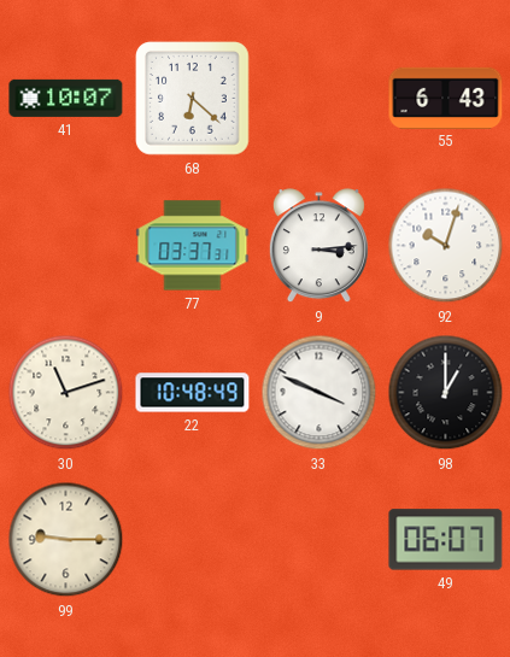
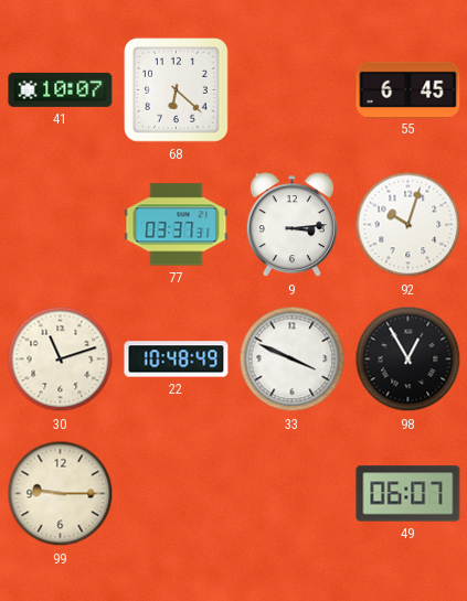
55: 6:43 -> 6:45 (408, 89)
98: 1:00 -> 12:55 (408, 359)
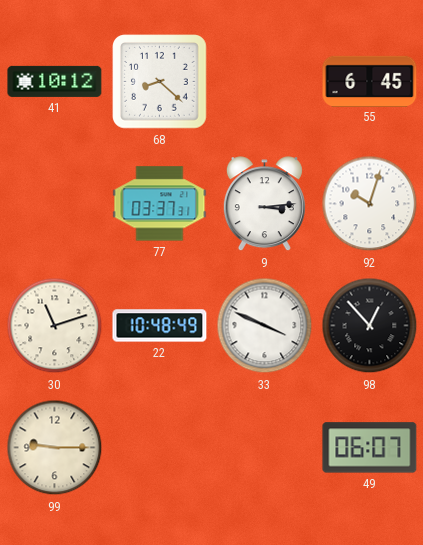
41: 10:07 -> 10:12 (55, 81)
68: 6:22 -> 8:22 (160, 82)
98: 12:55 -> 12:53 (370, 326)
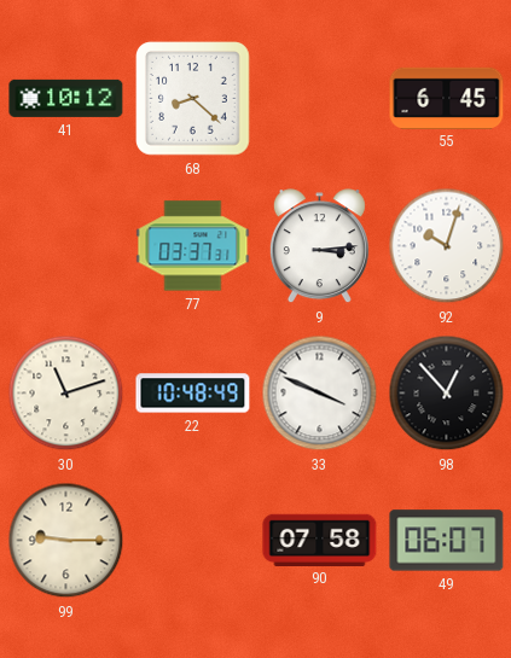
90: none -> 07:58 (320, 540)
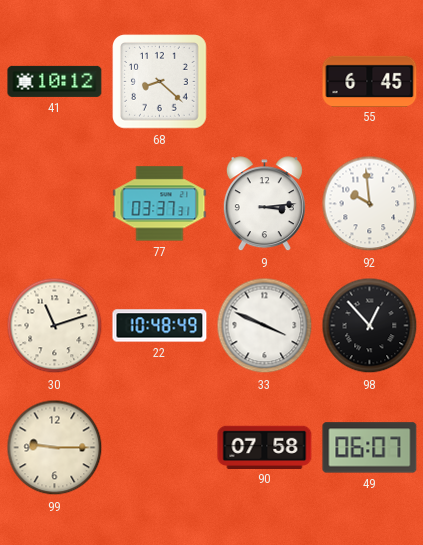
92: 10:03 -> 9:59 (370, 204)
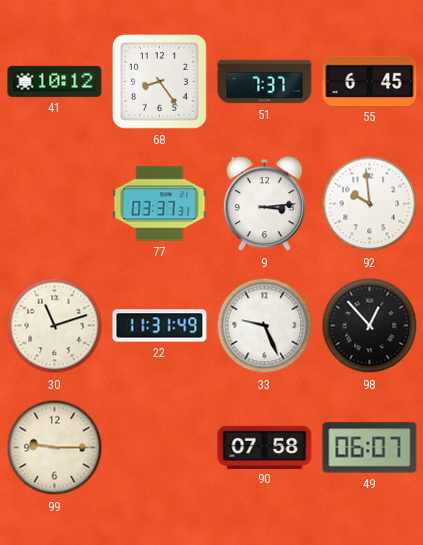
68: 8:22 -> 8:24 (160, 82)
51: none -> 7:37 (265, 82)
22: 10:48 -> 11:31 (160, 326)
33: 3:49 -> 9:26 (265, 326)
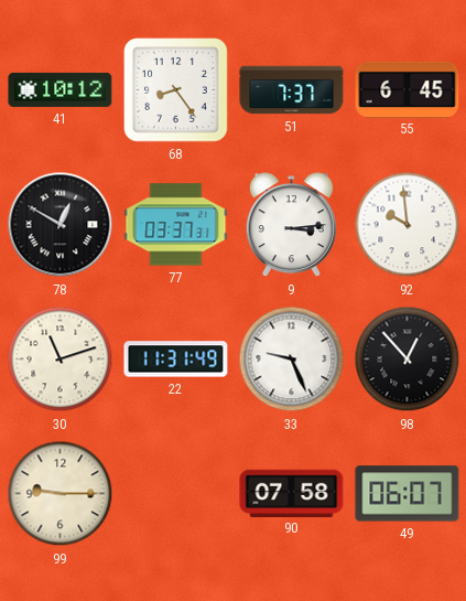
78: none -> 12:50 (61, 225)
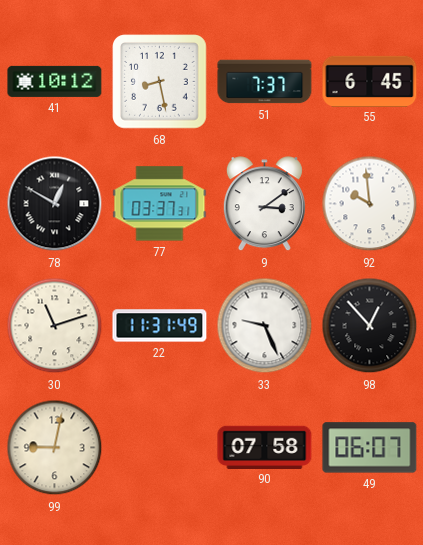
68: 8:24 -> 8:28 (160, 82)
9: 3:14 -> 3:09 (264, 204)
99: 9:15 -> 9:02 (55, 448)
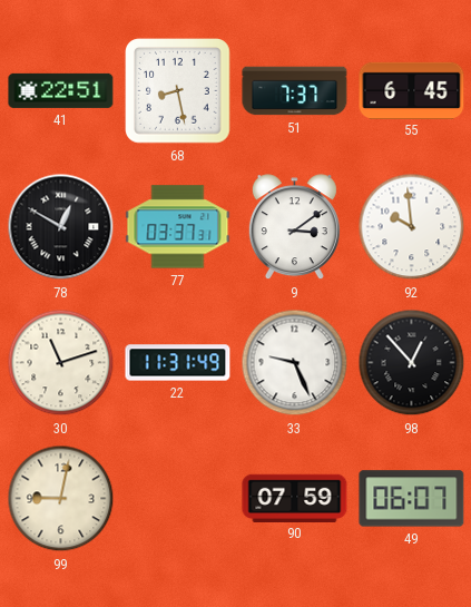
41: 10:12 -> 22:51 (61, 90)
90: 07:58 -> 07:59 (295, 498)
